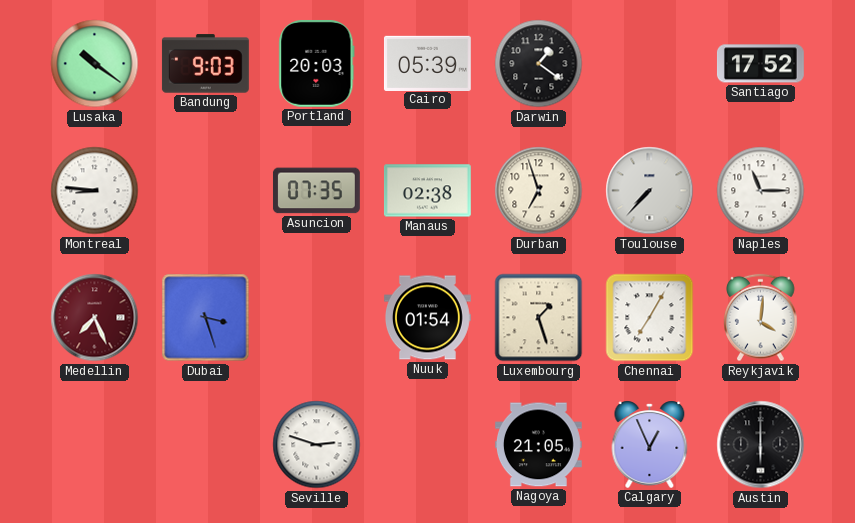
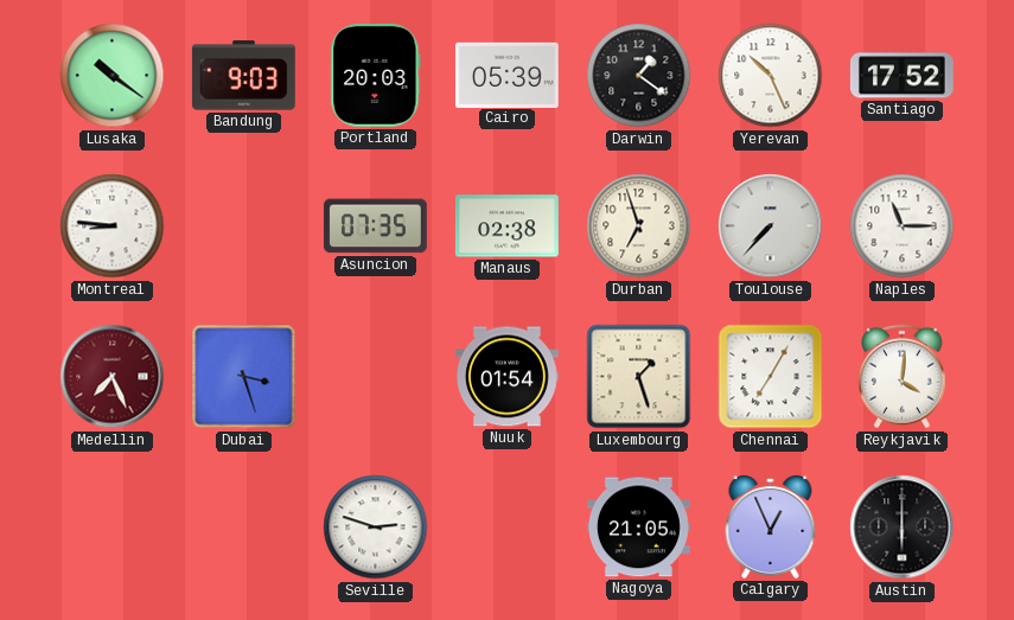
Yerevan: none -> 10:26 (771, 76)
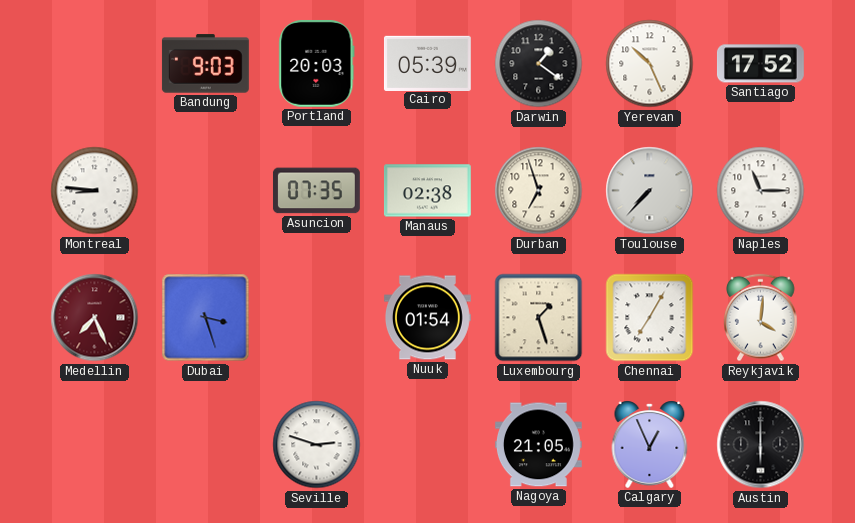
Lusaka: 10:21 -> none (113, 76)
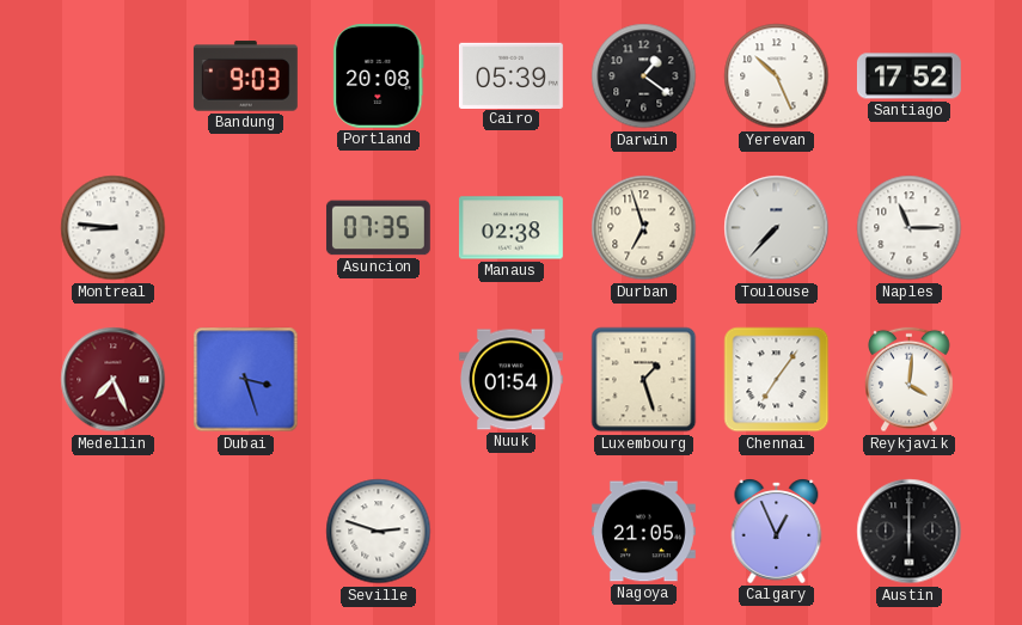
Portland: 20:03 -> 20:08 (379, 75)
Chennai: 7:05 -> 7:06 (777, 380)
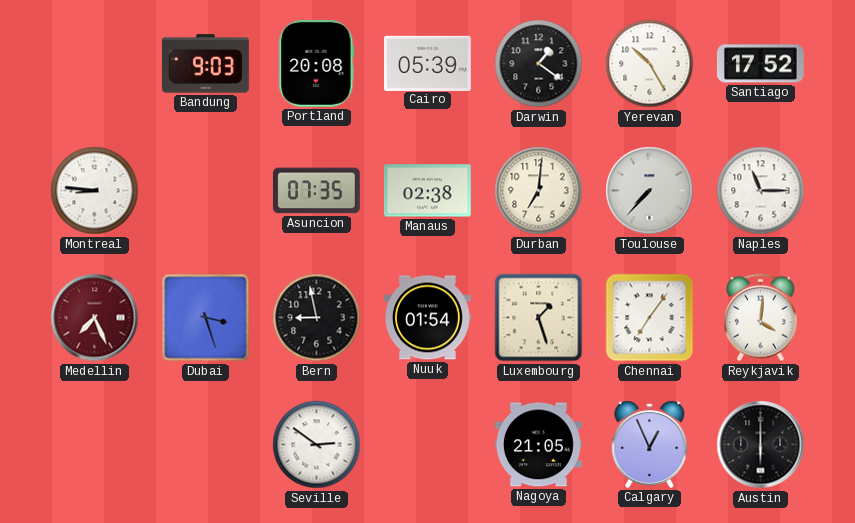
Yerevan: 10:26 -> 10:25 (650, 64)
Durban: 6:57 -> 7:01 (539, 191)
Bern: none -> 8:58 (317, 318)
Seville: 2:48 -> 2:51 (317, 445)
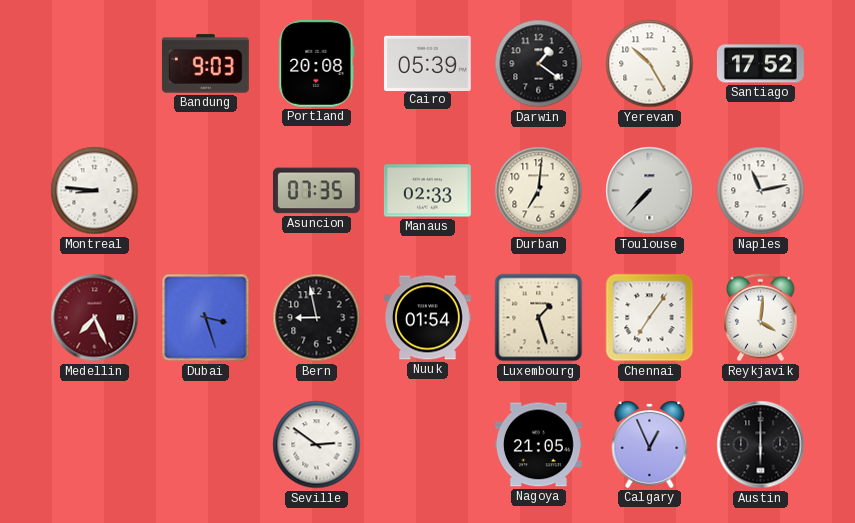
Manaus: 02:38 -> 02:33 (427, 191)
Naples: 11:15 -> 11:13 (761, 191)
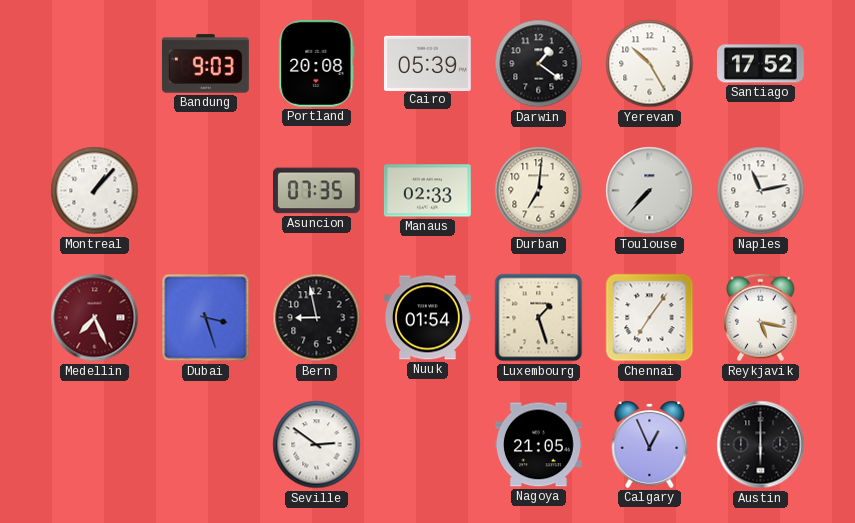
Montreal: 8:46 -> 1:07 (95, 191)
Reykjavik: 4:01 -> 5:17 (761, 318)
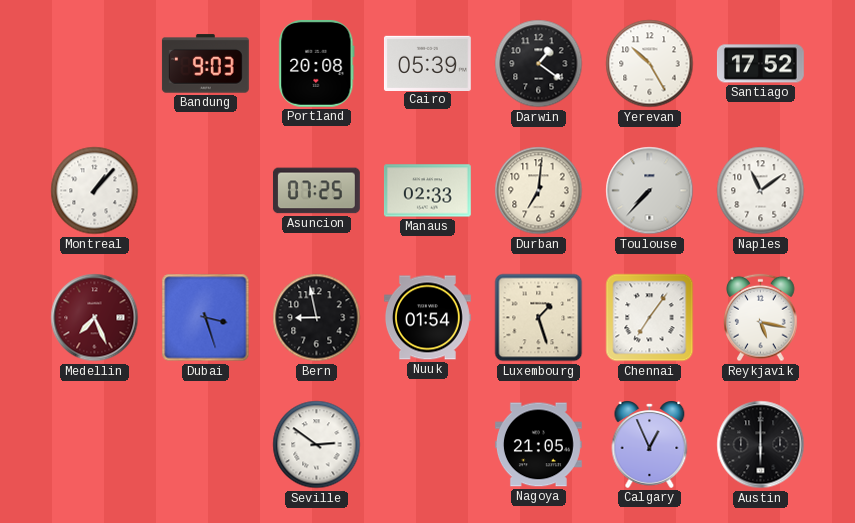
Asuncion: 07:35 -> 07:25 (316, 191)
Naples: 11:13 -> 11:09 (761, 191)
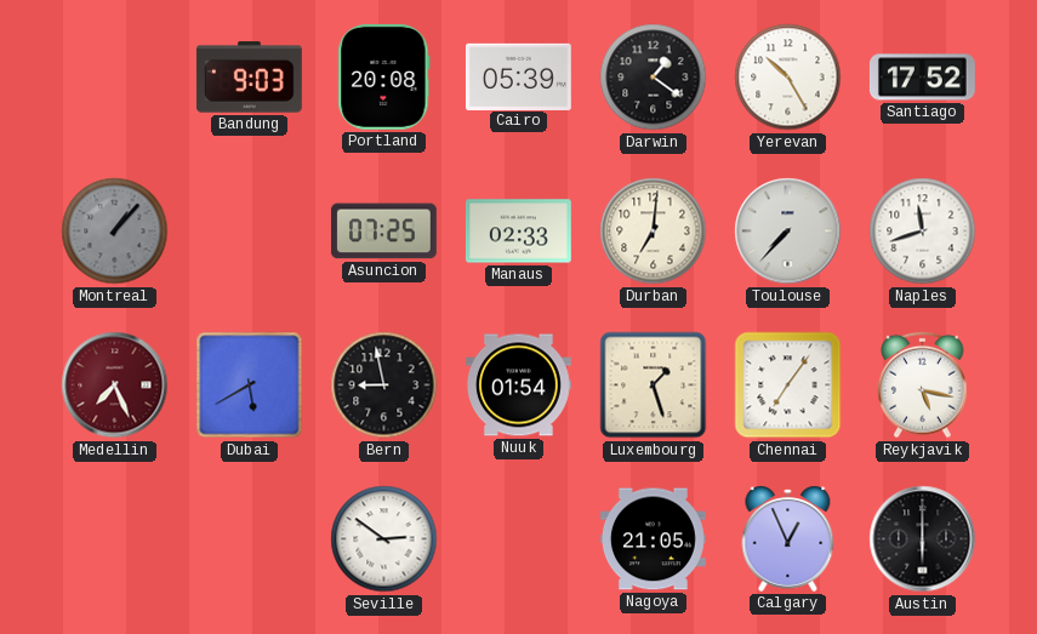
Montreal dial: white -> grey (115, 232)
Naples: 11:09 -> 11:42 (923, 232)
Dubai: 3:27 -> 5:40 (250, 385)
